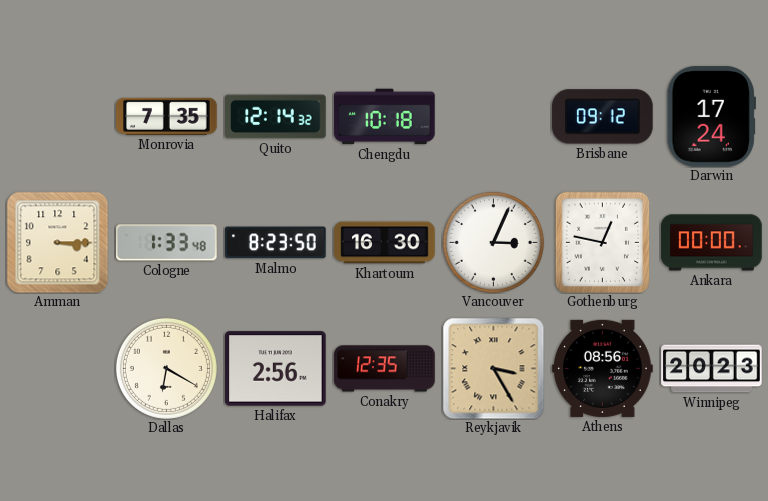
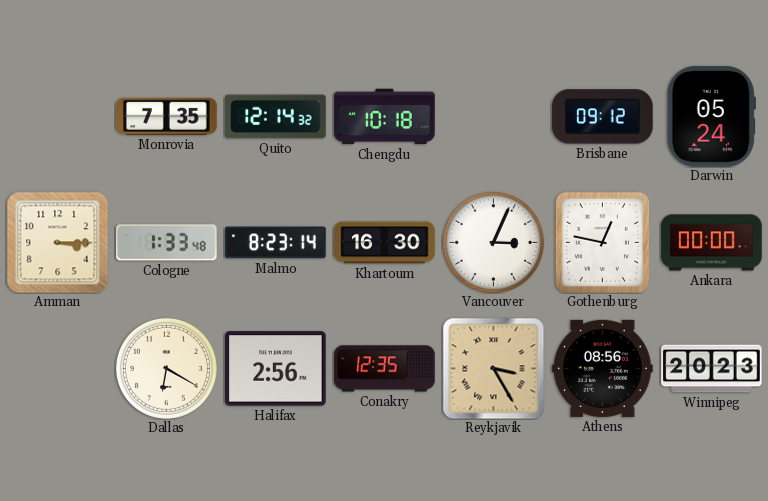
Darwin: 17:24 -> 05:24 (711, 117)
Malmo: 8:23:50 -> 8:23:14 (276, 243)
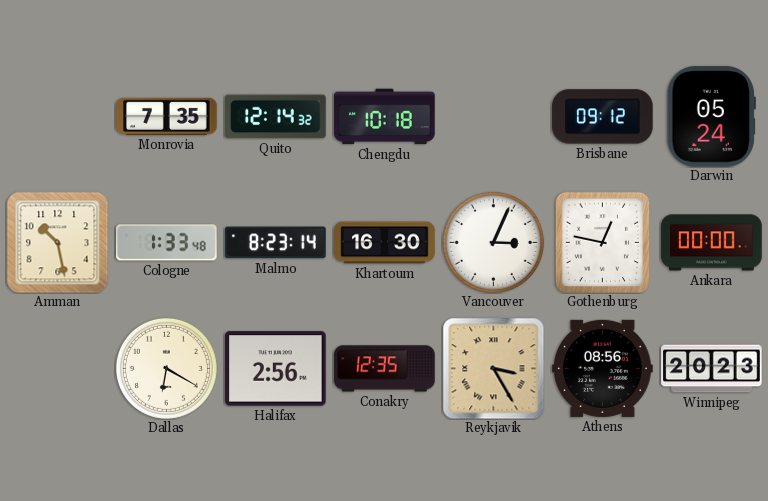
Amman: 3:15 -> 10:28 (57, 242)
